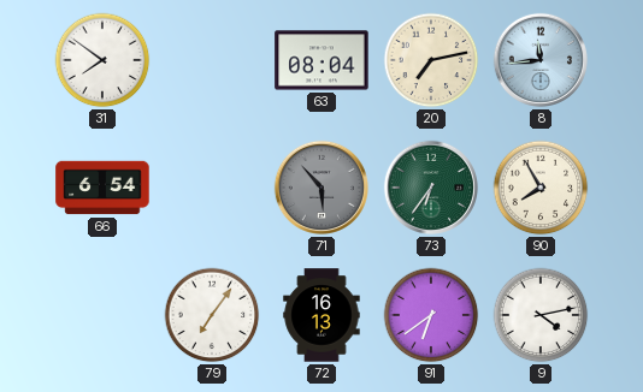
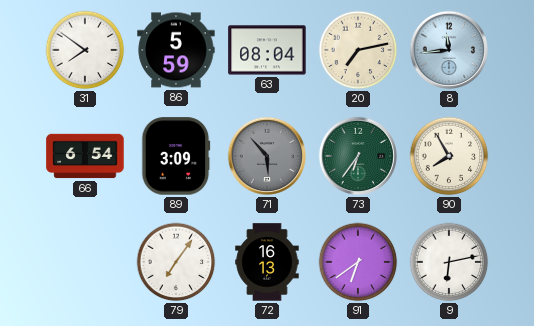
86: none -> 5:59 (176, 50)
89: none -> 3:09 (176, 156)
9: 4:13 -> 6:13 (449, 262)
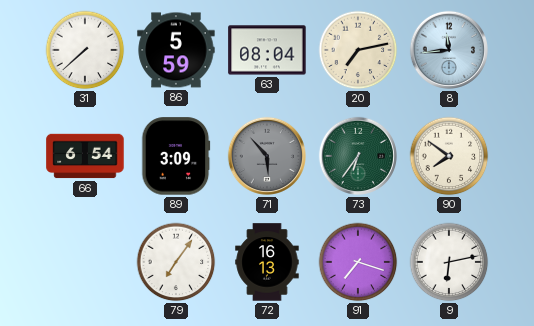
31: 7:51 -> 7:38 (85, 50)
90: 7:55 -> 7:51 (449, 156)
91: 6:39 -> 7:18 (358, 262)
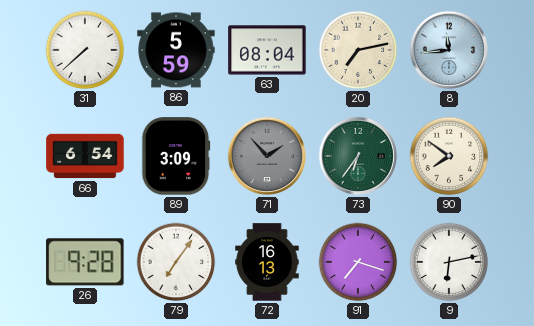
71: 5:53 -> 1:53 (267, 156)
26: none -> 9:28 (85, 262)
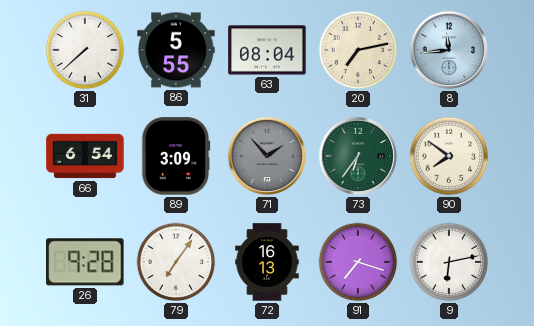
86: 5:59 -> 5:55 (176, 50)
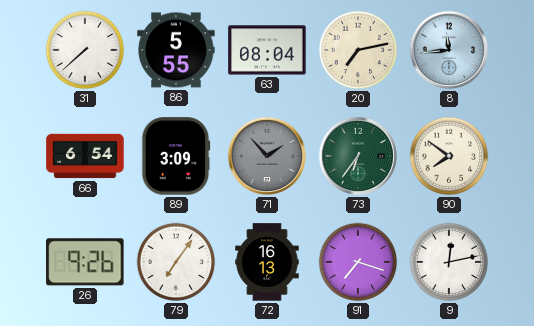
26: 9:28 -> 9:26 (85, 262)
9: 6:13 -> 12:13 (449, 262)
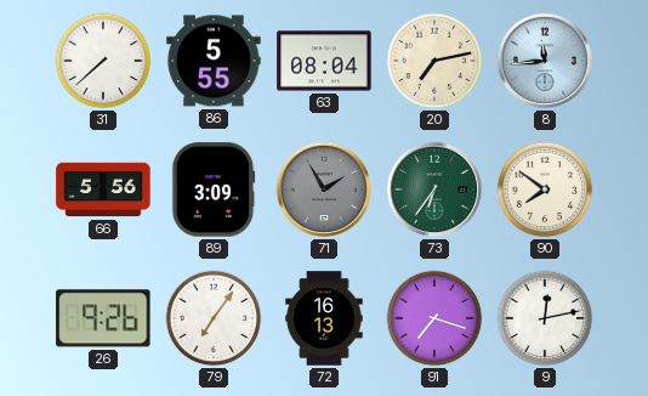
66: 6:54 -> 5:56 (103, 189)
71: 1:53 -> 1:55 (324, 189)
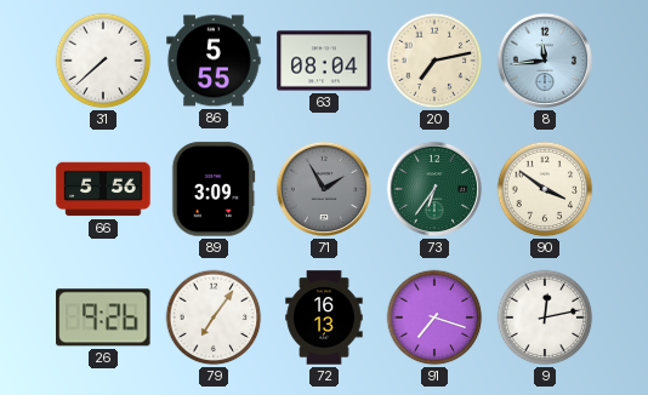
90: 7:51 -> 3:51 (545, 189)
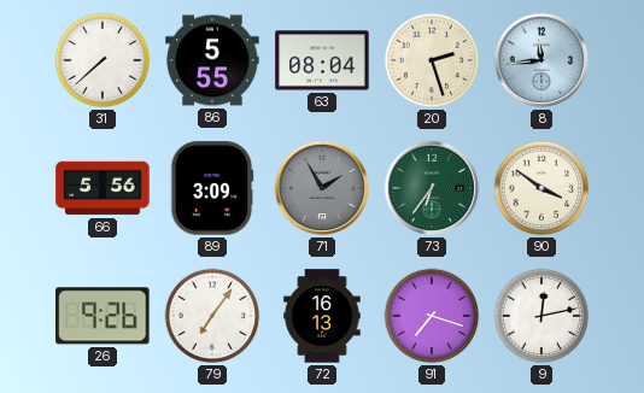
20: 7:13 -> 2:27 (432, 60)
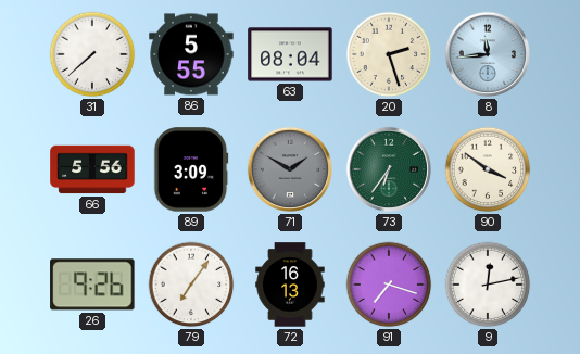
71: 1:55 -> 1:50 (290, 169)
